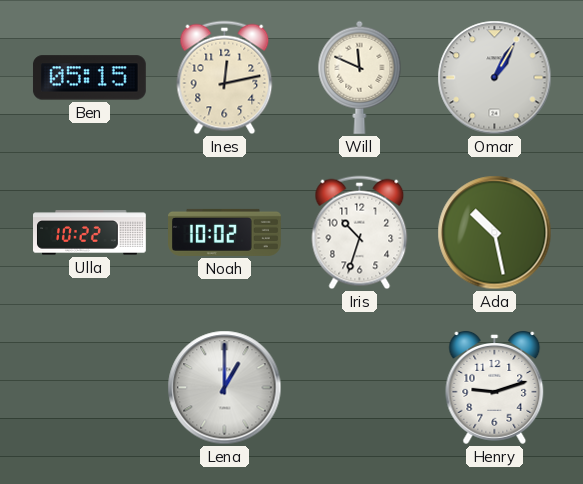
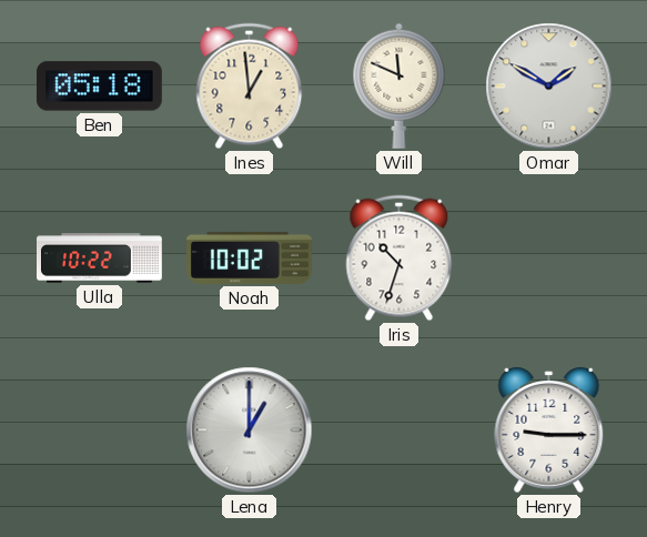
Ben: 05:15 -> 05:18 (99, 87)
Ines: 12:13 -> 12:59 (250, 87)
Omar: 1:05 -> 1:50 (549, 87)
Ada: 10:28 -> none (495, 233)
Henry: 9:12 -> 9:15 (549, 429)
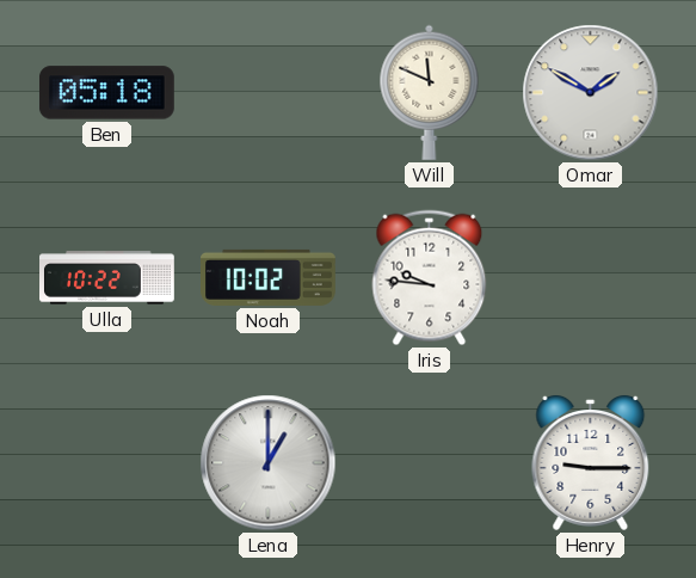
Ines: 12:59 -> none (250, 87)
Iris: 10:33 -> 9:46 (430, 278)
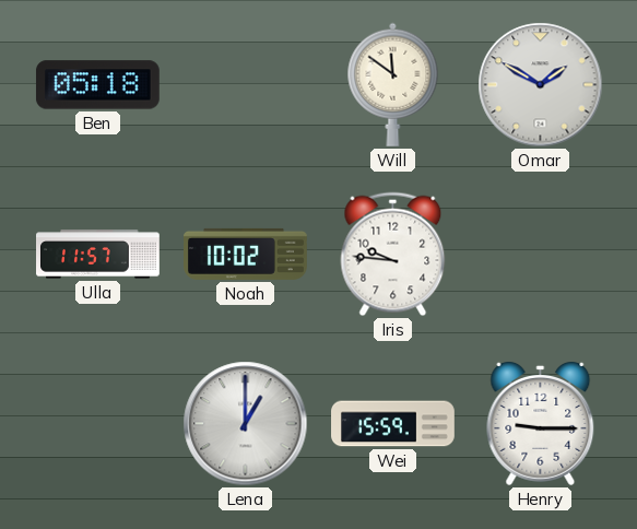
Will: 11:49 -> 11:51 (393, 84)
Ulla: 10:22 -> 11:57 (98, 255)
Wei: none -> 15:59 (393, 424)
